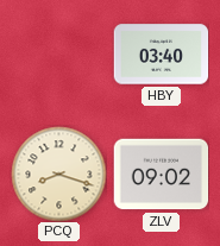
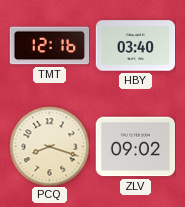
TMT: none -> 12:16 (49, 46)
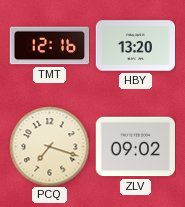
HBY: 03:40 -> 13:20 (135, 46)
PCQ: 8:18 -> 7:18 (49, 146)
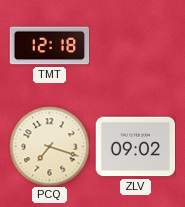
TMT: 12:16 -> 12:18 (49, 46)
HBY: 13:20 -> none (135, 46)
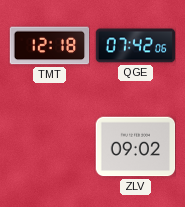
QGE: none -> 07:42 (135, 46)
PCQ: 7:18 -> none (49, 146)
